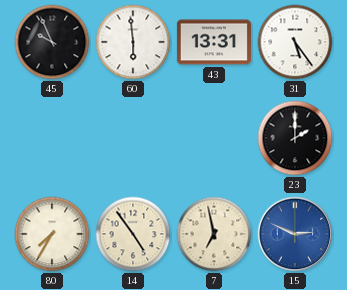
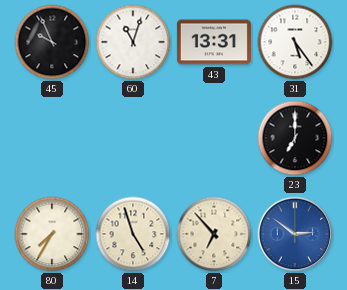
60: 5:59 -> 11:03 (133, 42)
23: 2:00 -> 7:00 (295, 138)
14: 4:54 -> 4:57 (133, 234)
7: 6:58 -> 6:53 (214, 234)
15: 2:49 -> 2:51 (295, 234)
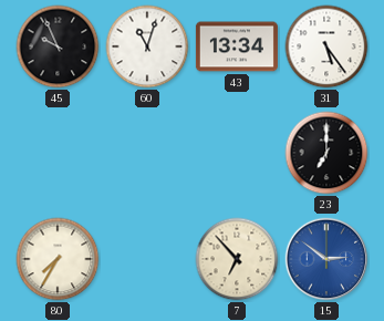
43: 13:31 -> 13:34 (237, 46)
14: 4:57 -> none (133, 234)
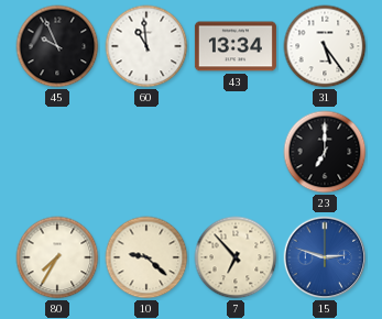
60: 11:03 -> 10:59 (146, 46)
10: none -> 9:22 (146, 257)
15: 2:51 -> 2:48 (325, 257)
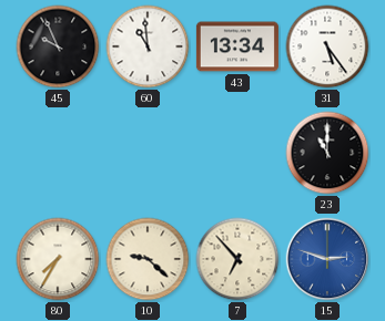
23: 7:00 -> 11:00 (327, 153)
